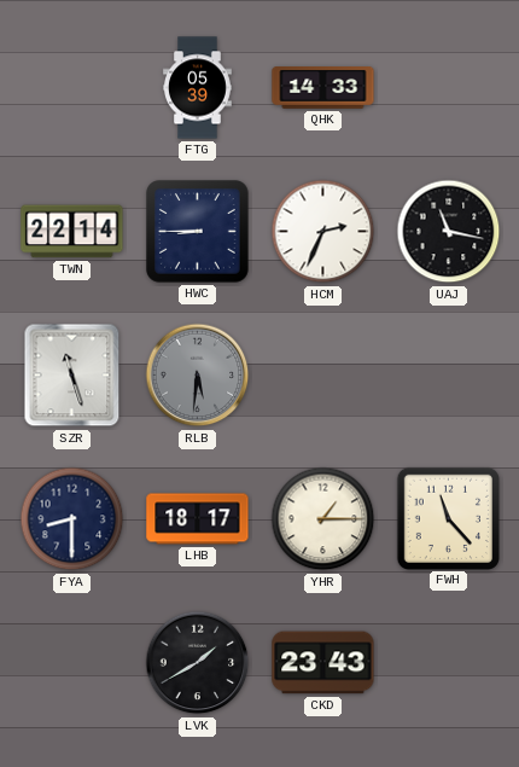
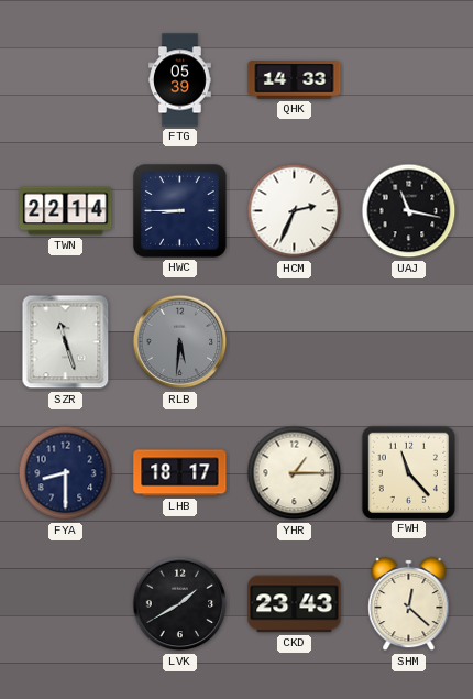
SHM: none -> 12:22 (409, 604)
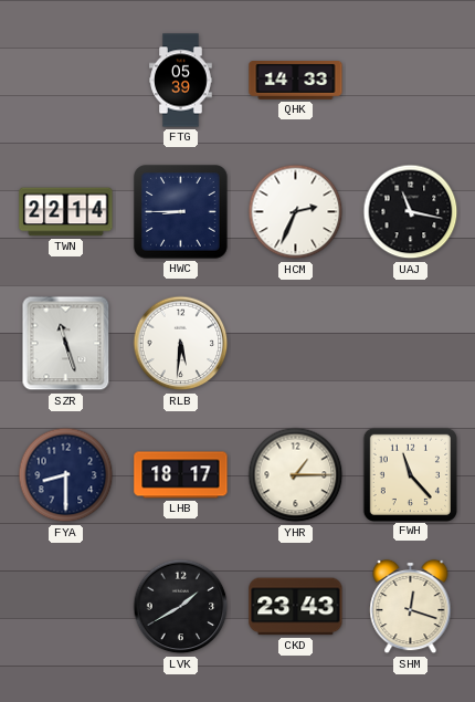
RLB dial: grey -> white (181, 344)
SHM: 12:22 -> 12:18 (411, 607)
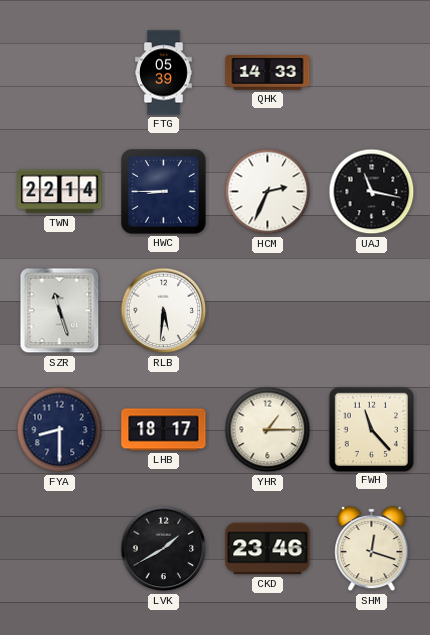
CKD: 23:43 -> 23:46 (268, 549)
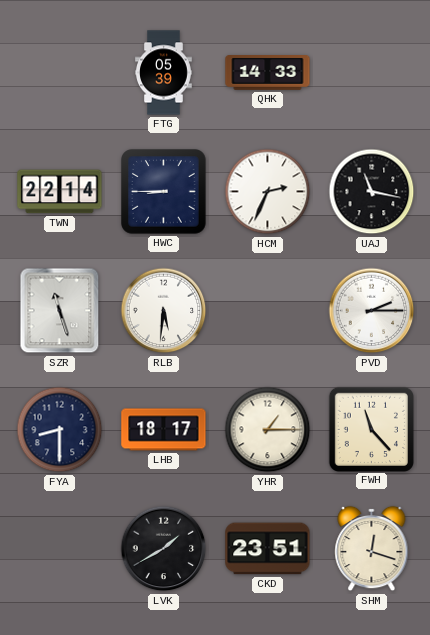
PVD: none -> 2:15 (372, 311)
CKD: 23:46 -> 23:51 (268, 549)
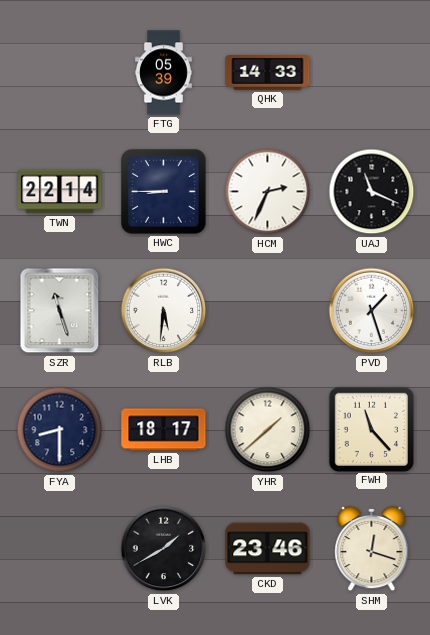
UAJ: 11:17 -> 11:19 (372, 192)
PVD: 2:15 -> 1:27 (372, 311)
YHR: 1:15 -> 1:38 (268, 430)
CKD: 23:51 -> 23:46 (268, 549)
